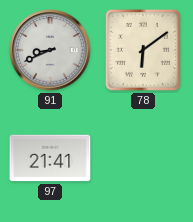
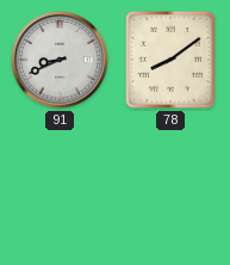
78: 6:09 -> 8:09 (170, 60)
97: 21:41 -> none (50, 158)
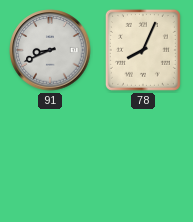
78: 8:09 -> 8:04 (143, 50)
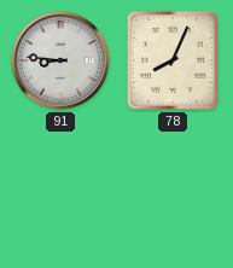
91: 8:41 -> 8:46 (60, 60)
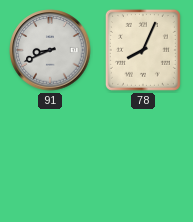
91: 8:46 -> 8:41 (50, 50)
